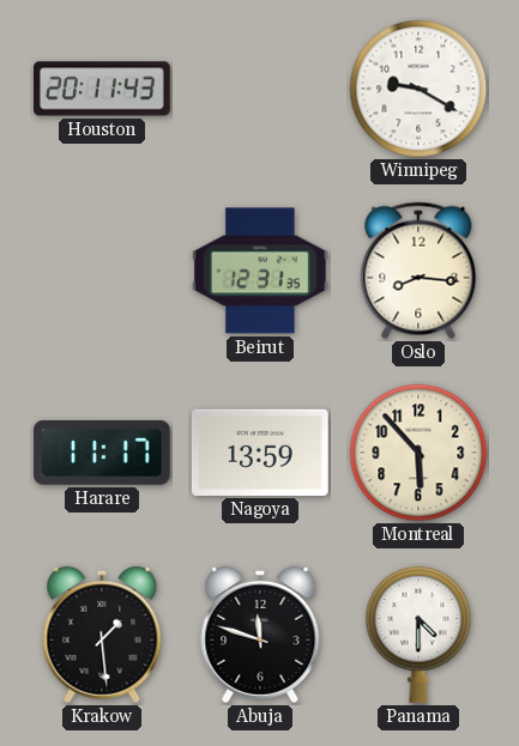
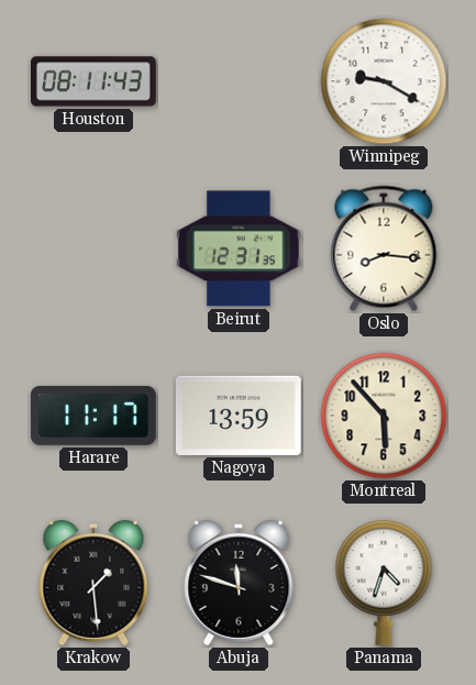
Houston: 20:11 -> 08:11 (95, 81)
Panama: 4:30 -> 4:33 (384, 583)
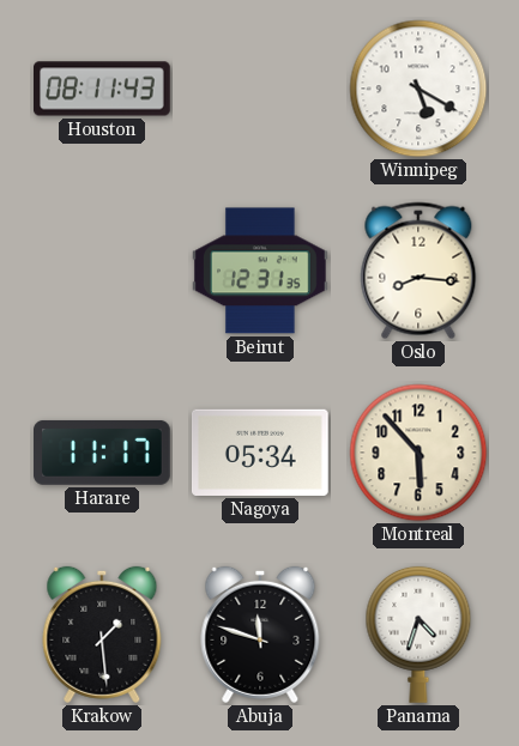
Winnipeg: 9:20 -> 5:20 (418, 89)
Nagoya: 13:59 -> 05:34 (260, 453)
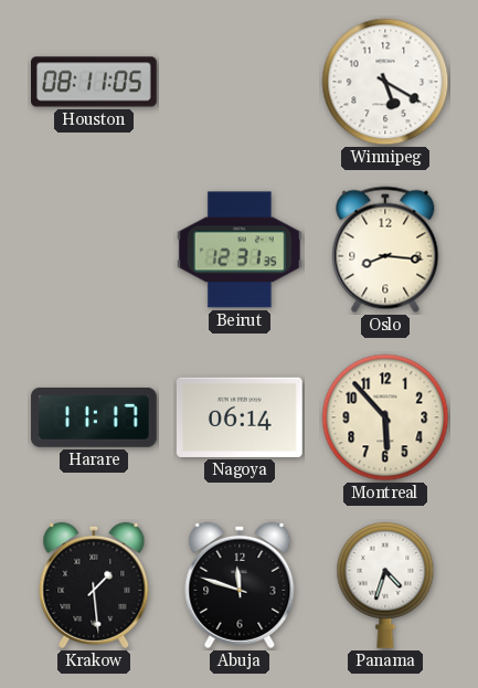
Houston: 08:11:43 -> 08:11:05 (95, 82)
Nagoya: 05:34 -> 06:14 (240, 417)
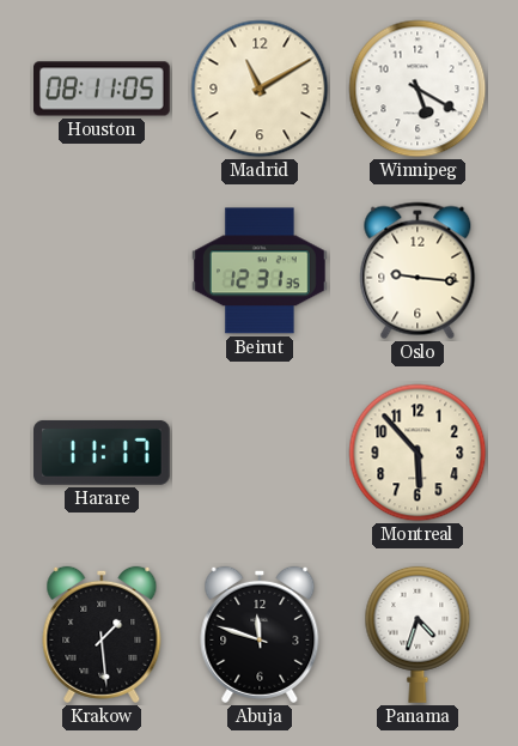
Madrid: none -> 11:10 (260, 89)
Oslo: 8:16 -> 9:16 (418, 271)
Nagoya: 06:14 -> none (240, 417)
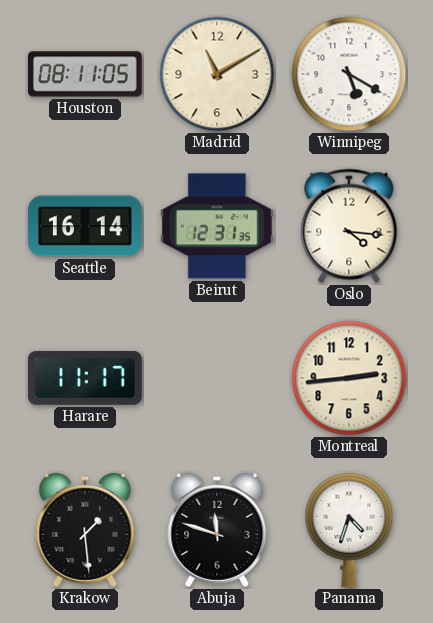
Seattle: none -> 16:14 (86, 226)
Oslo: 9:16 -> 4:16 (349, 226)
Montreal: 5:53 -> 2:44 (349, 378)
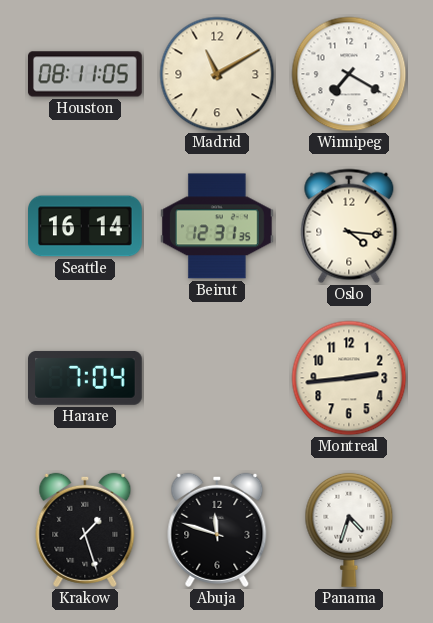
Winnipeg: 5:20 -> 7:20 (349, 74)
Harare: 11:17 -> 7:04 (86, 378)
Krakow: 1:29 -> 1:27 (85, 530)
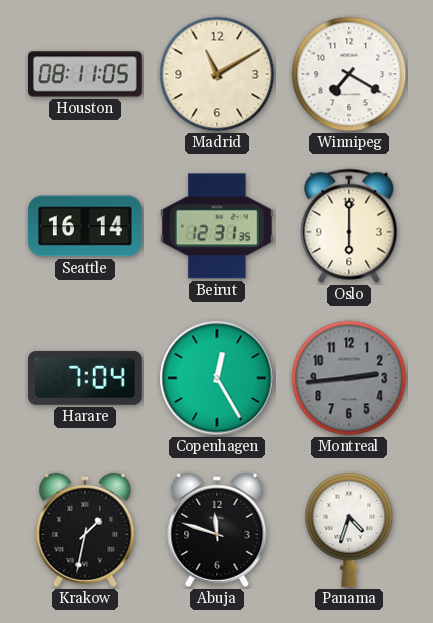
Oslo: 4:16 -> 6:00 (349, 226)
Copenhagen: none -> 12:25 (217, 378)
Montreal dial: cream -> grey (349, 378)
Krakow: 1:27 -> 1:32 (85, 530)
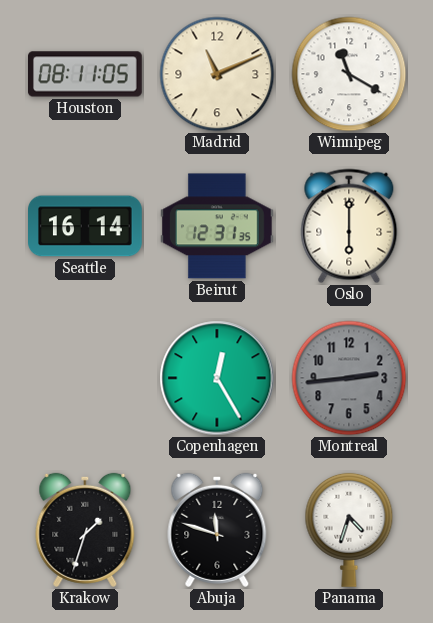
Madrid: 11:10 -> 11:11 (217, 74)
Winnipeg: 7:20 -> 11:20 (349, 74)
Harare: 7:04 -> none (86, 378)
Krakow: 1:32 -> 1:33 (85, 530)
